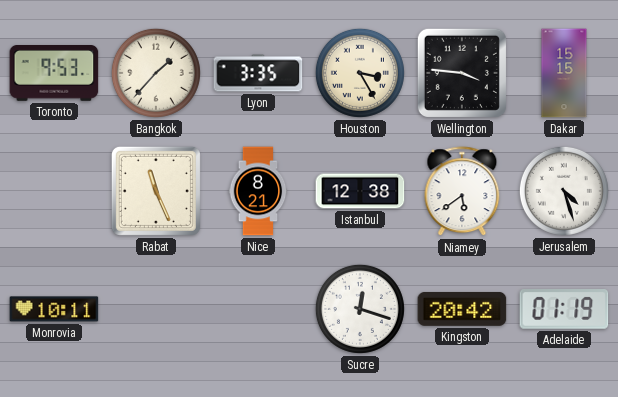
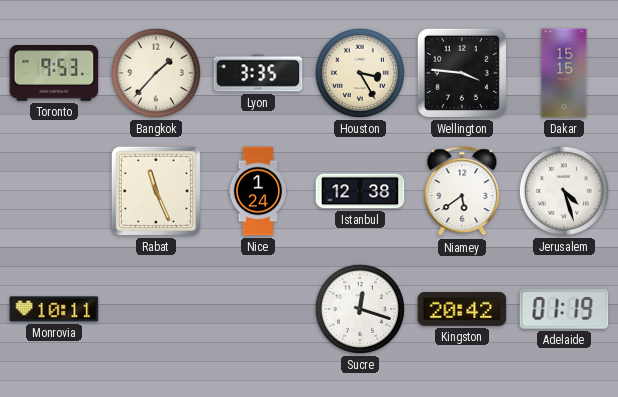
Nice: 8:21 -> 1:24 (258, 191)
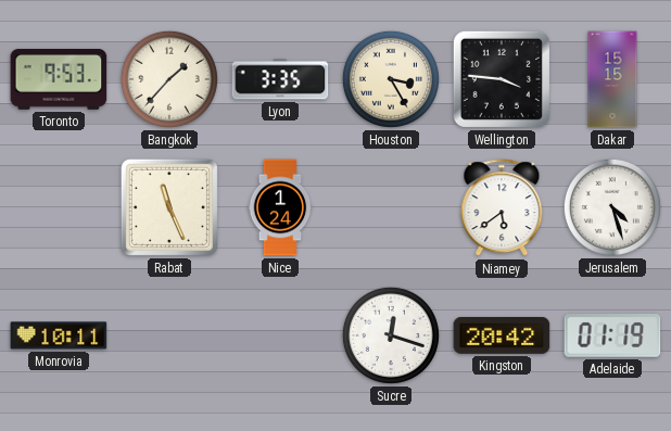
Istanbul: 12:38 -> none (360, 191)
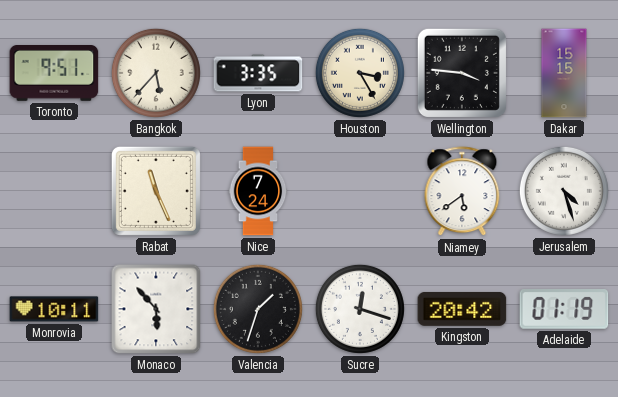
Toronto: 9:53 -> 9:51 (54, 74)
Bangkok: 1:37 -> 5:37 (156, 73)
Nice: 1:24 -> 7:24 (258, 191)
Monaco: none -> 5:53 (156, 309)
Valencia: none -> 1:33 (258, 309)
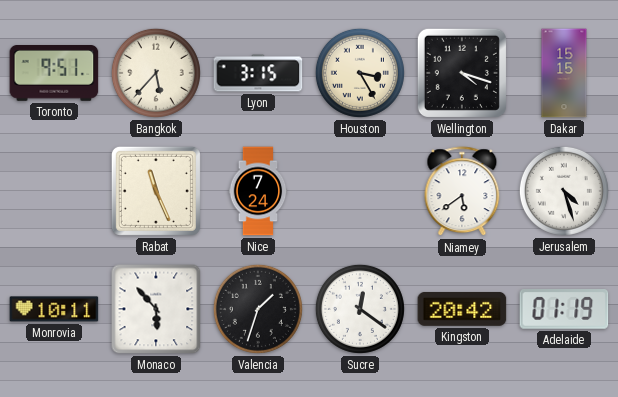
Lyon: 3:35 -> 3:15 (258, 73)
Wellington: 3:46 -> 4:18 (462, 73)
Sucre: 12:18 -> 12:21 (360, 309)
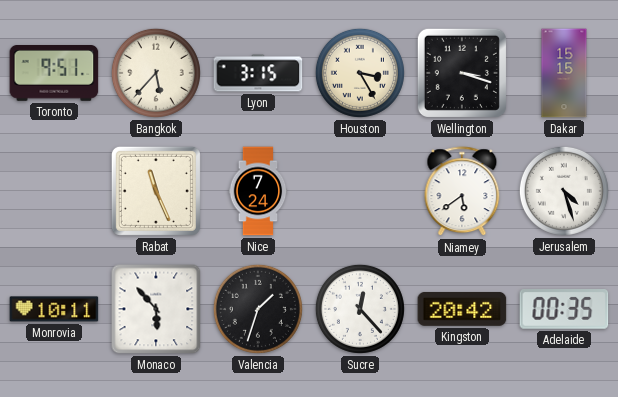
Wellington: 4:18 -> 3:18 (462, 73)
Sucre: 12:21 -> 12:23 (360, 309)
Adelaide: 01:19 -> 00:35 (564, 310)
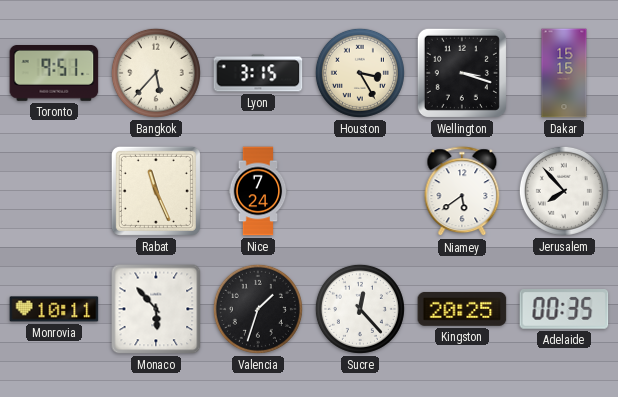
Jerusalem: 4:27 -> 7:53 (564, 191)
Kingston: 20:42 -> 20:25 (462, 309)
